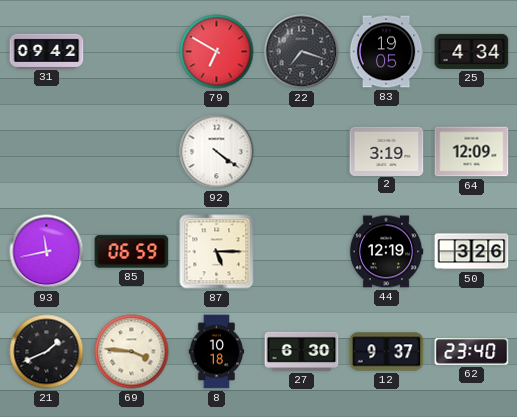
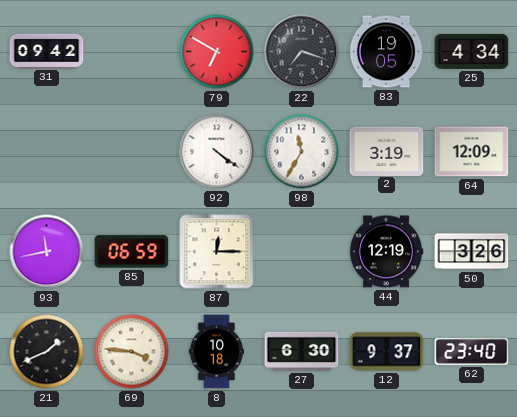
98: none -> 11:35 (302, 152)
87: 5:15 -> 12:15 (217, 252)
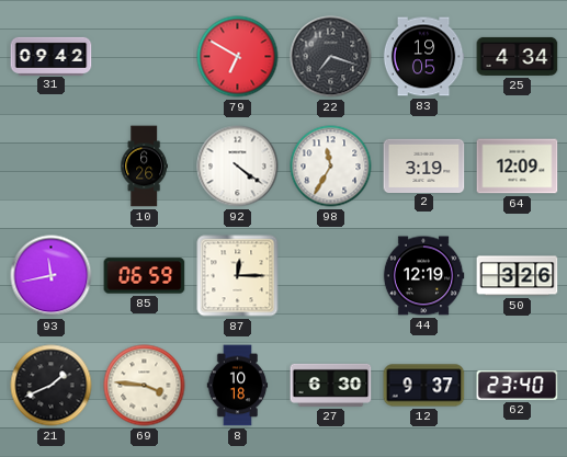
10: none -> 6:26 (144, 167)
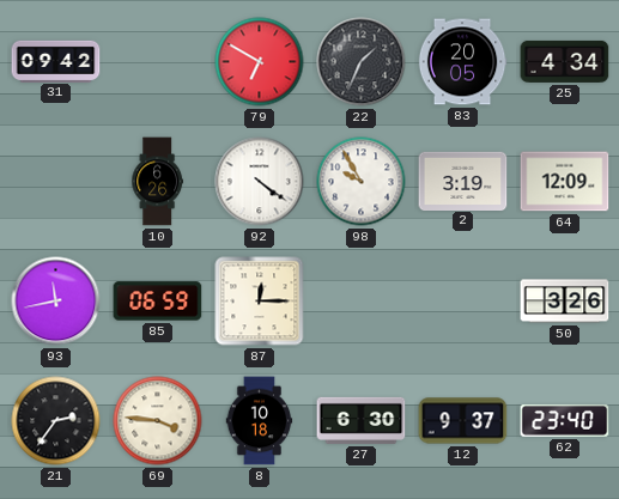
22: 7:18 -> 1:34 (362, 62)
83: 19:05 -> 20:05 (462, 62)
98: 11:35 -> 9:55 (362, 182)
44: 12:19 -> none (423, 276)
21: 1:41 -> 2:36 (56, 421)
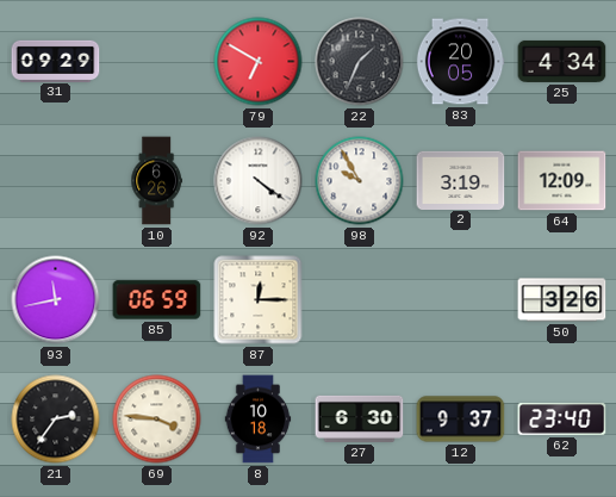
31: 09:42 -> 09:29 (56, 61)
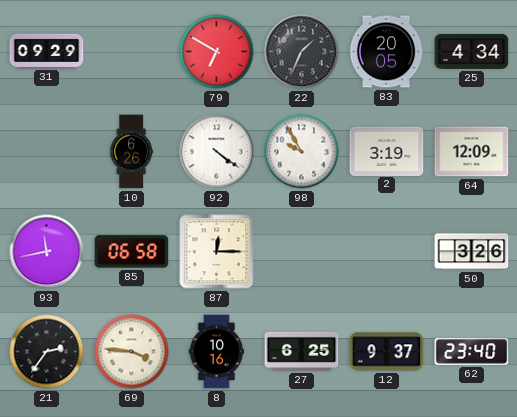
85: 06:59 -> 06:58 (132, 252)
8: 10:18 -> 10:16 (217, 352)
27: 6:30 -> 6:25 (302, 351)
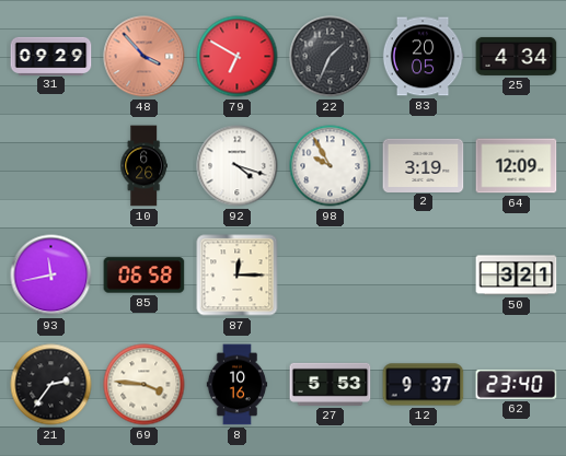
48: none -> 3:53 (145, 57)
92: 4:21 -> 4:18 (238, 166)
50: 3:26 -> 3:21 (517, 276)
27: 6:25 -> 5:53 (331, 384)
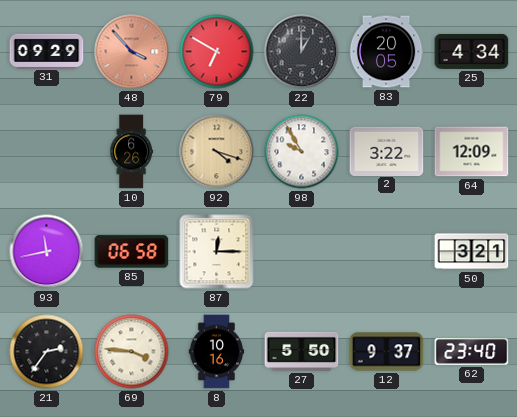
22: 1:34 -> 1:00 (302, 52)
92 dial: white -> champagne (217, 152)
2: 3:19 -> 3:22 (387, 151)
27: 5:53 -> 5:50 (302, 351)
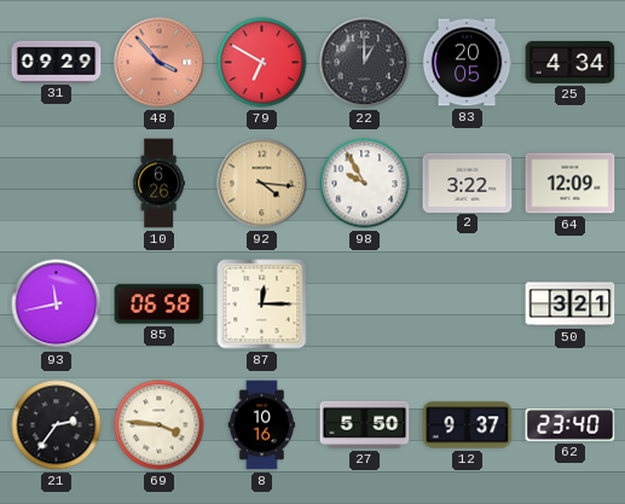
92: 4:18 -> 4:16 (262, 184)
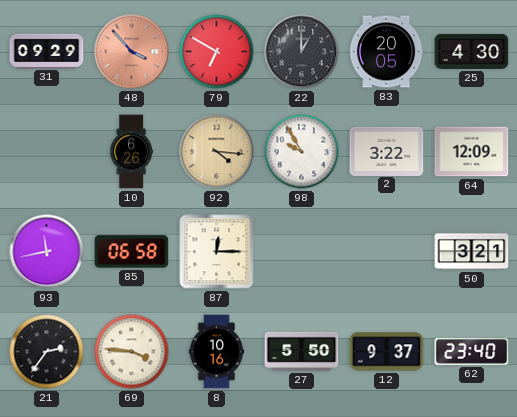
25: 4:34 -> 4:30 (472, 51)
